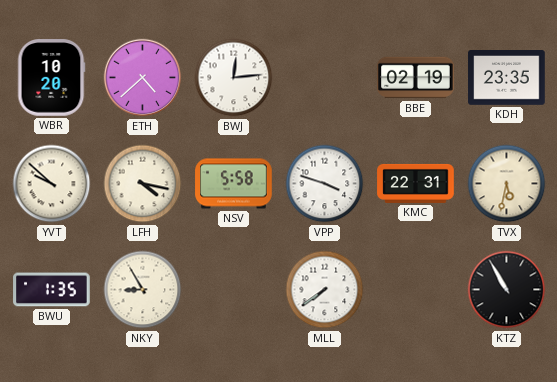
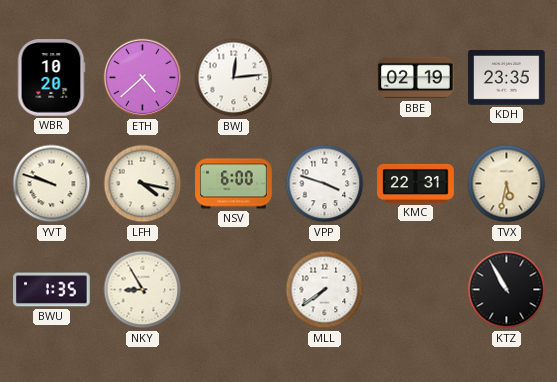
YVT: 9:52 -> 9:48 (52, 184)
NSV: 5:58 -> 6:00 (234, 184)
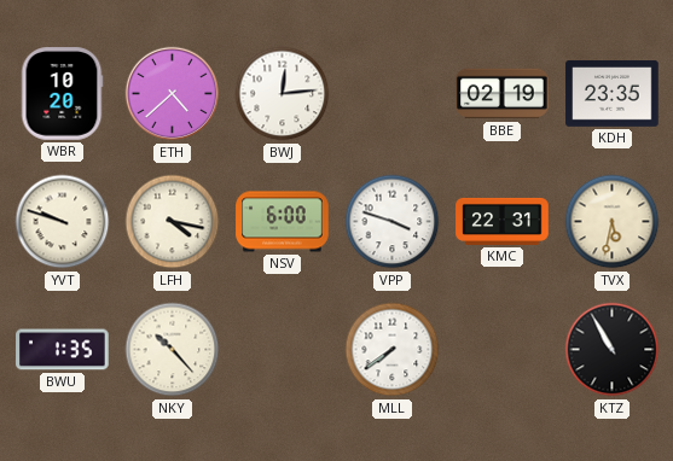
NKY: 8:55 -> 10:23 (173, 350)
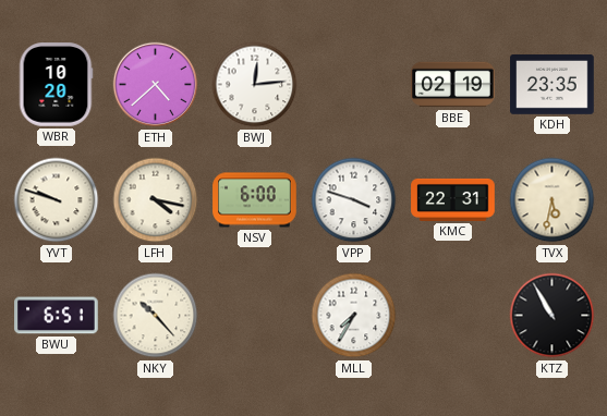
BWU: 1:35 -> 6:51 (57, 316)
MLL: 7:39 -> 7:35 (354, 316)
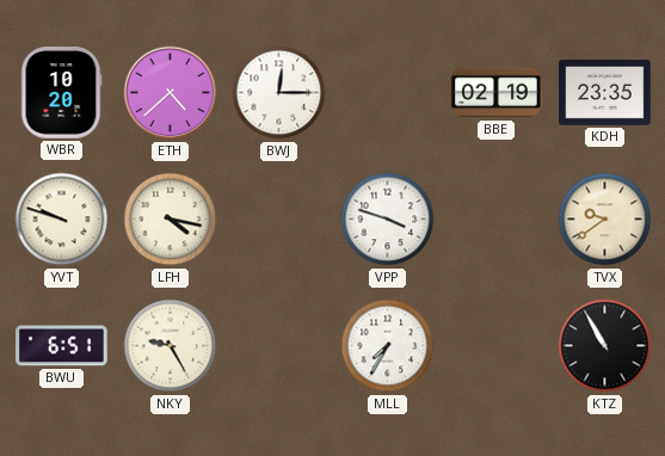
BWJ: 12:14 -> 12:15 (279, 93)
NSV: 6:00 -> none (255, 200)
KMC: 22:31 -> none (453, 199)
TVX: 5:32 -> 9:39 (605, 220)
NKY: 10:23 -> 9:25 (171, 346)
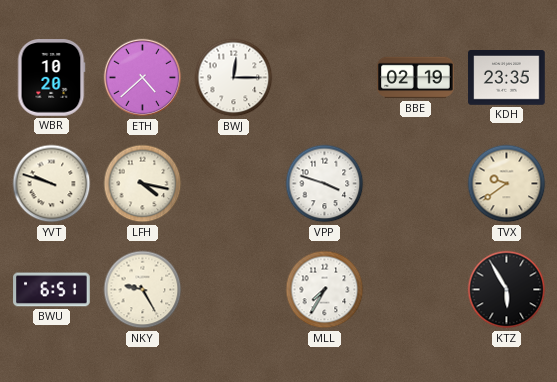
KTZ: 10:55 -> 5:55 (507, 290)
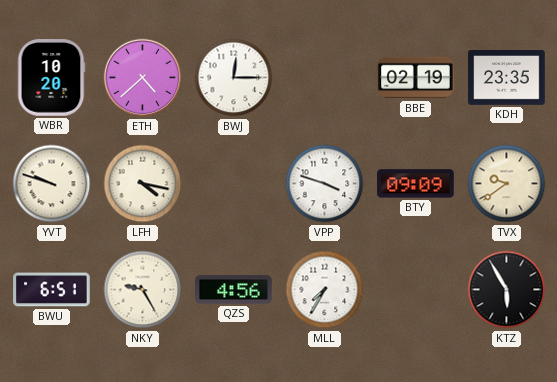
BTY: none -> 09:09 (416, 184)
QZS: none -> 4:56 (234, 290)
